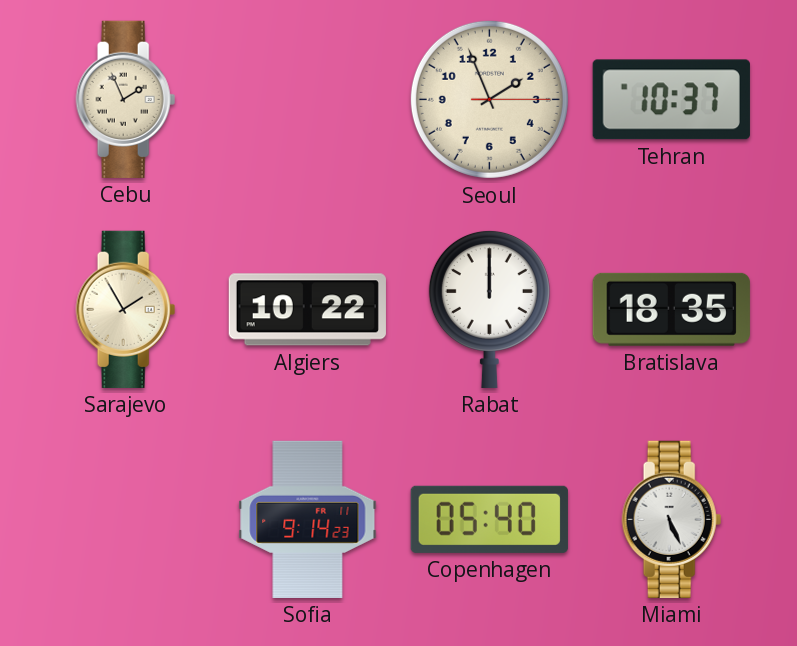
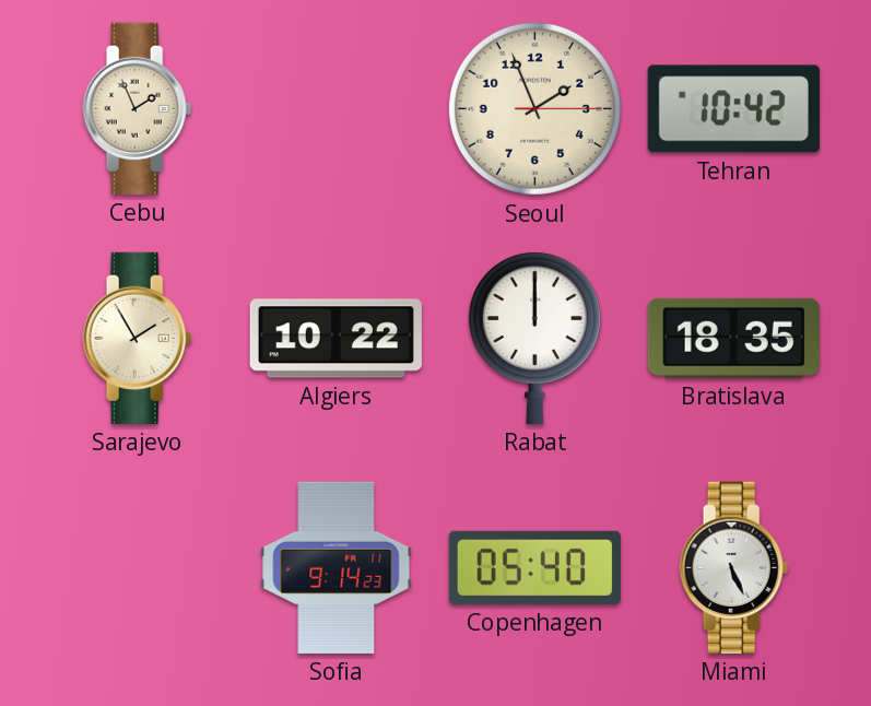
Tehran: 10:37 -> 10:42 (733, 109)
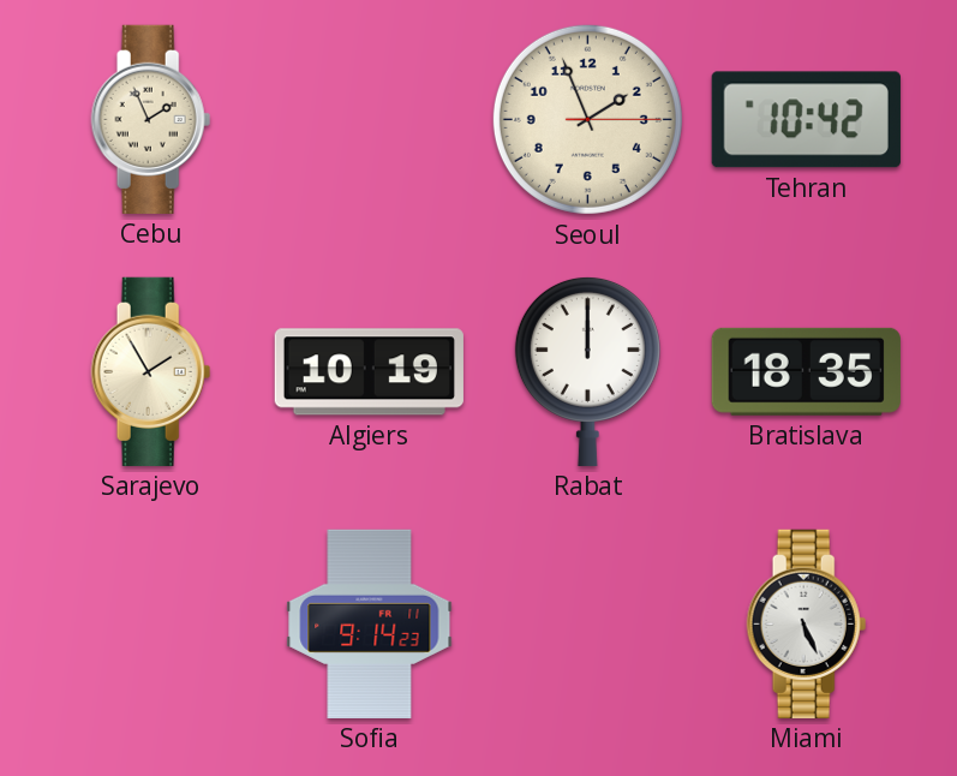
Algiers: 10:22 -> 10:19 (369, 372)
Copenhagen: 05:40 -> none (534, 567)
